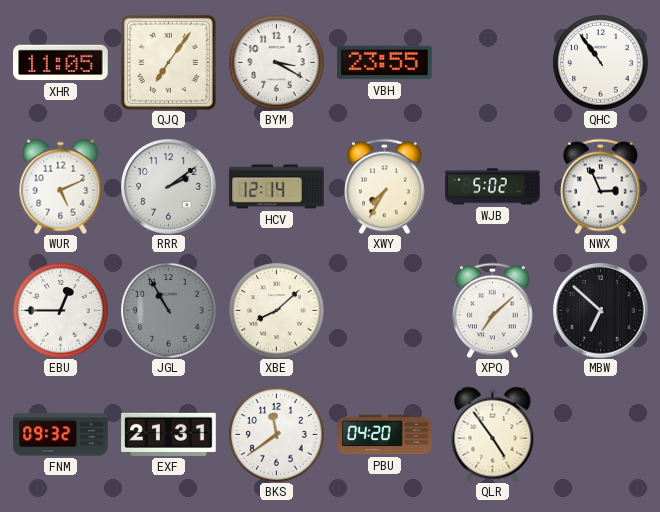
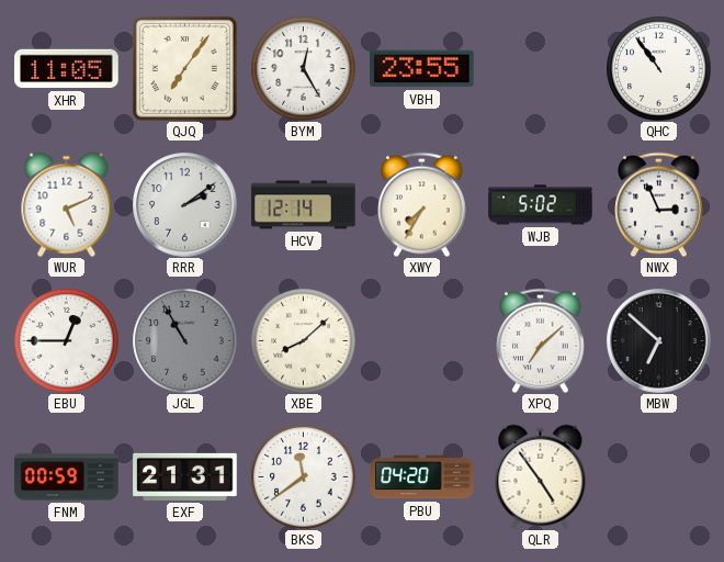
BYM: 3:20 -> 12:25 (303, 68)
FNM: 09:32 -> 00:59 (67, 477)
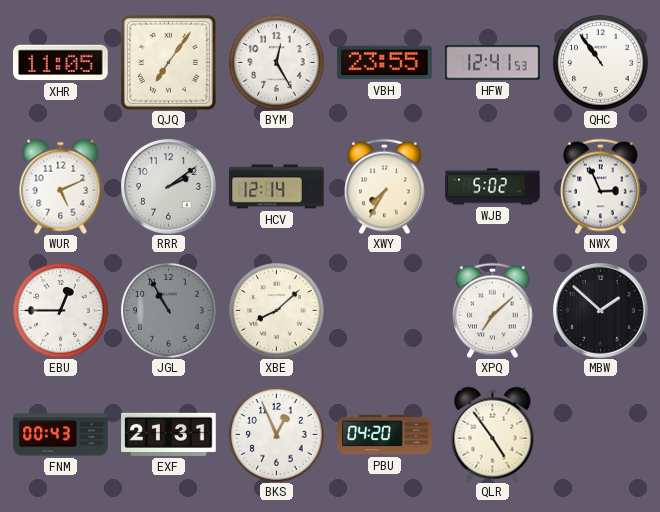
HFW: none -> 12:41 (493, 63)
MBW: 6:52 -> 1:52 (601, 311)
FNM: 00:59 -> 00:43 (61, 435)
BKS: 11:39 -> 12:56 (276, 434)
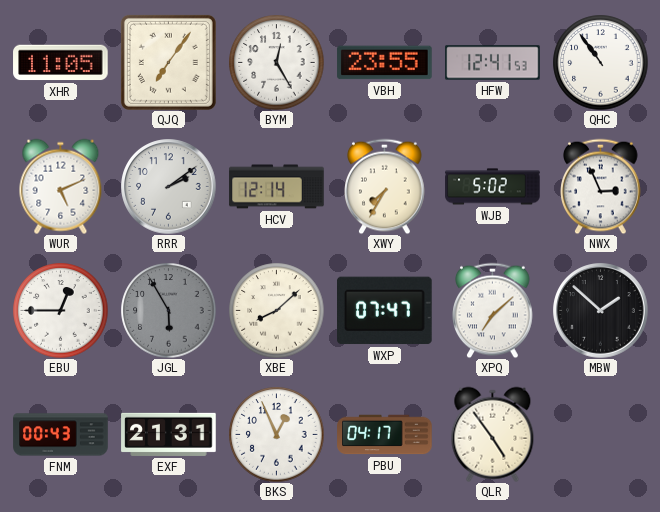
JGL: 10:55 -> 5:55 (168, 310)
WXP: none -> 07:47 (385, 311)
PBU: 04:20 -> 04:17 (385, 435)
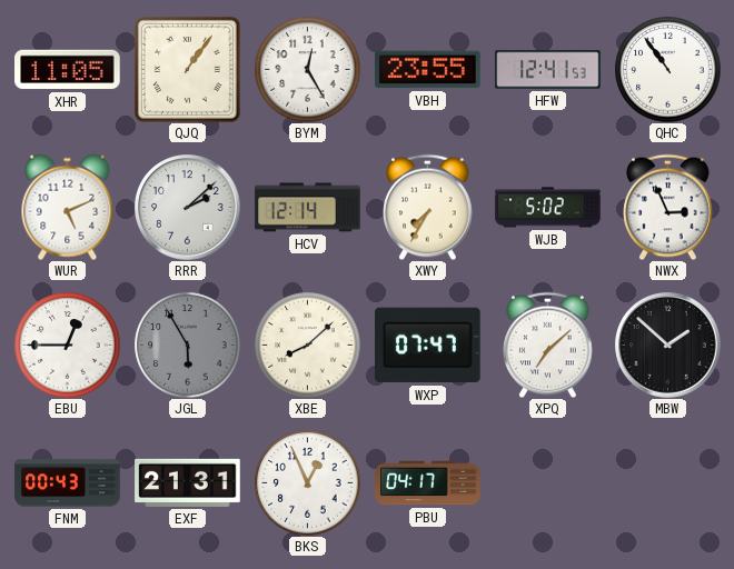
QJQ: 7:06 -> 1:06 (187, 69)
RRR: 2:09 -> 2:08 (188, 208)
QLR: 4:54 -> none (493, 434)
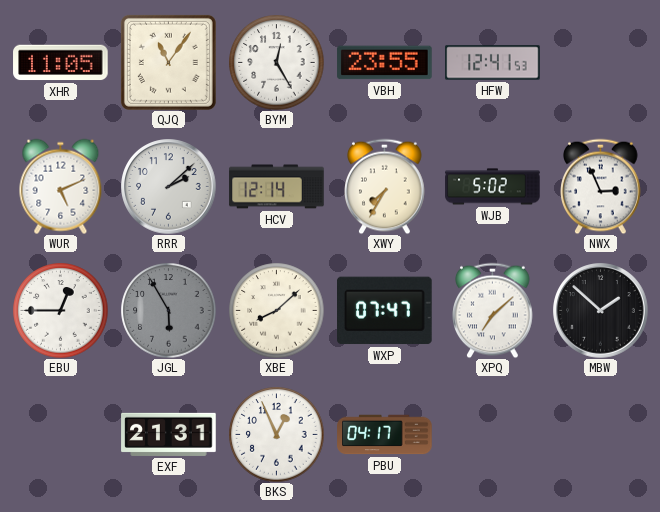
QJQ: 1:06 -> 11:06 (168, 62)
QHC: 10:54 -> none (667, 69)
FNM: 00:43 -> none (68, 483)
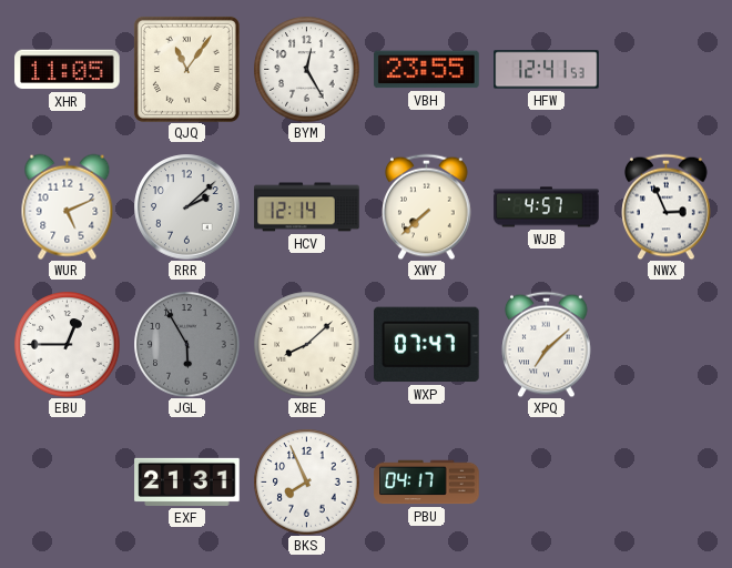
XWY: 7:35 -> 7:38 (427, 206)
WJB: 5:02 -> 4:57 (547, 207)
MBW: 1:52 -> none (601, 311)
BKS: 12:56 -> 7:56 (306, 481)
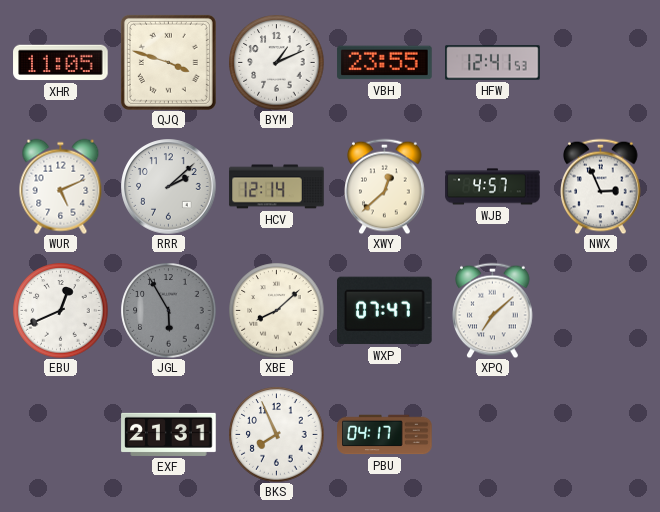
QJQ: 11:06 -> 3:48 (168, 62)
BYM: 12:25 -> 1:11 (276, 62)
XWY: 7:38 -> 12:38 (385, 186)
EBU: 12:45 -> 12:41 (60, 310)
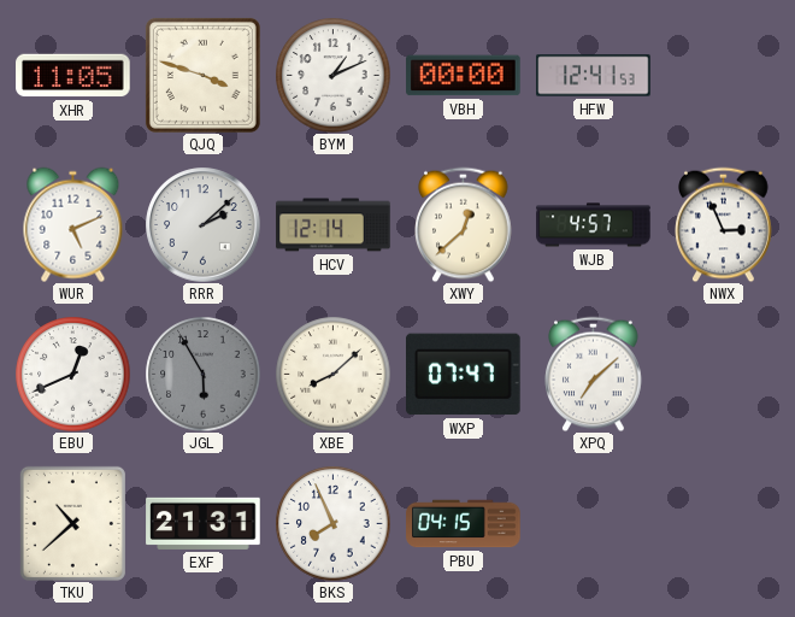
VBH: 23:55 -> 00:00 (464, 76)
TKU: none -> 10:38 (72, 523)
PBU: 04:17 -> 04:15 (464, 524)
